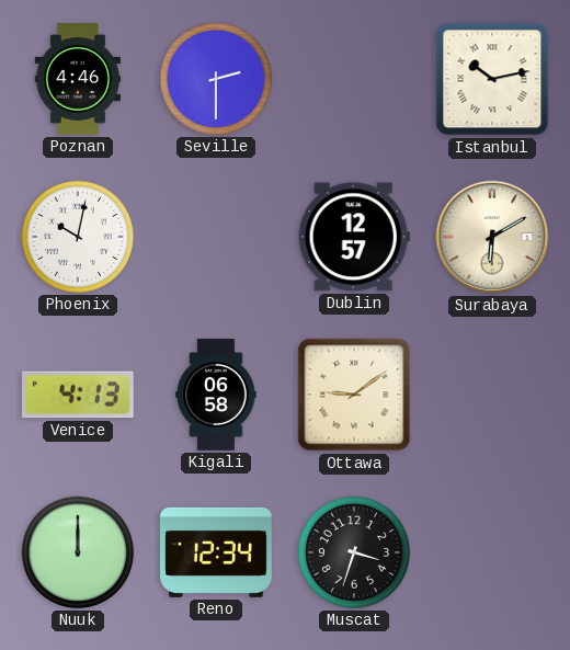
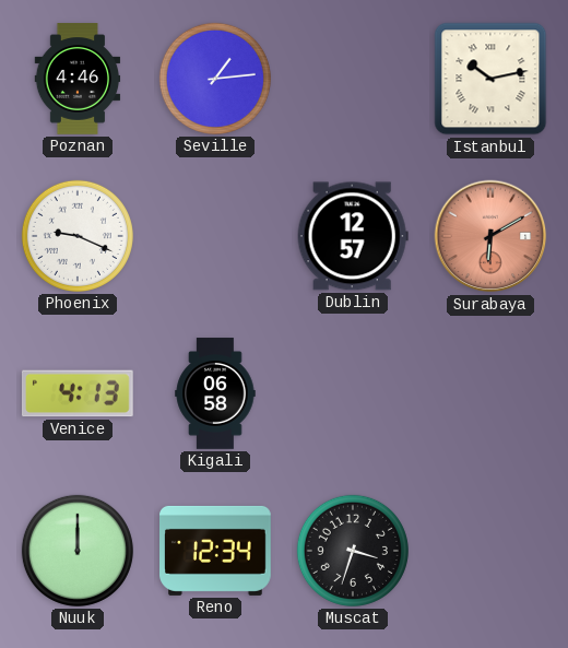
Seville: 2:30 -> 1:14 (215, 79)
Phoenix: 10:02 -> 9:19 (78, 236)
Surabaya dial: cream -> salmon (490, 236)
Ottawa: 9:09 -> none (354, 395)
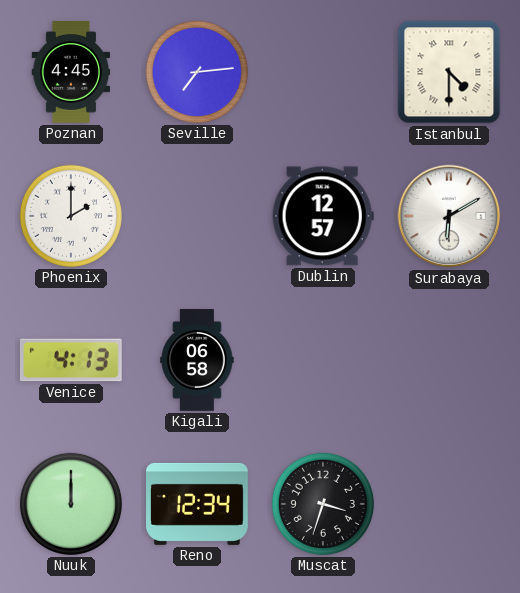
Poznan: 4:46 -> 4:45 (71, 72)
Seville: 1:14 -> 7:14 (197, 72)
Istanbul: 10:13 -> 4:30 (449, 72)
Phoenix: 9:19 -> 2:00 (71, 216)
Surabaya dial: salmon -> white (449, 216)
